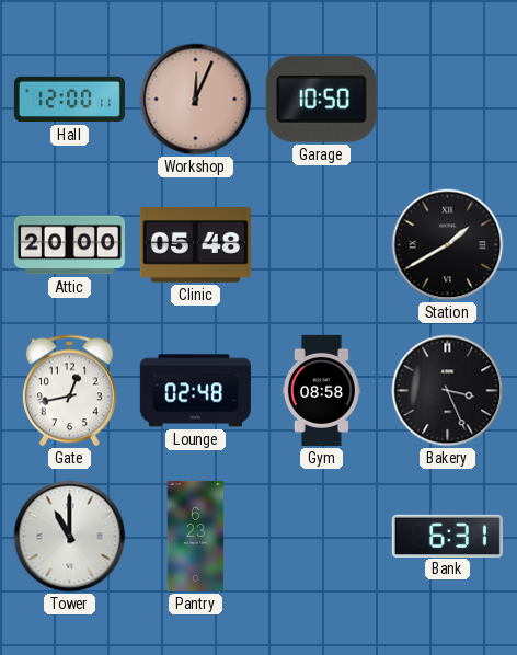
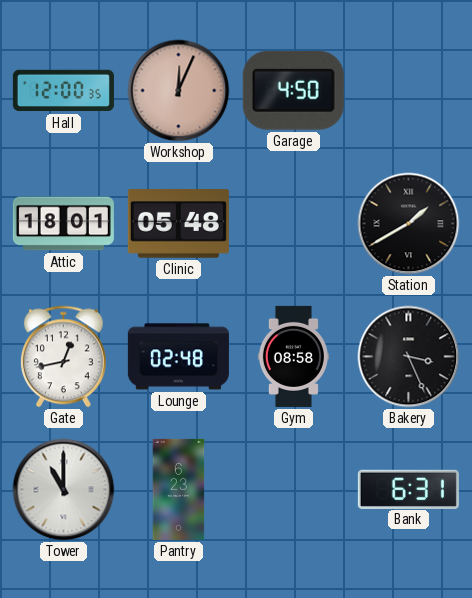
Hall: 12:00:11 -> 12:00:35 (63, 91)
Garage: 10:50 -> 4:50 (293, 90)
Attic: 20:00 -> 18:01 (63, 224)
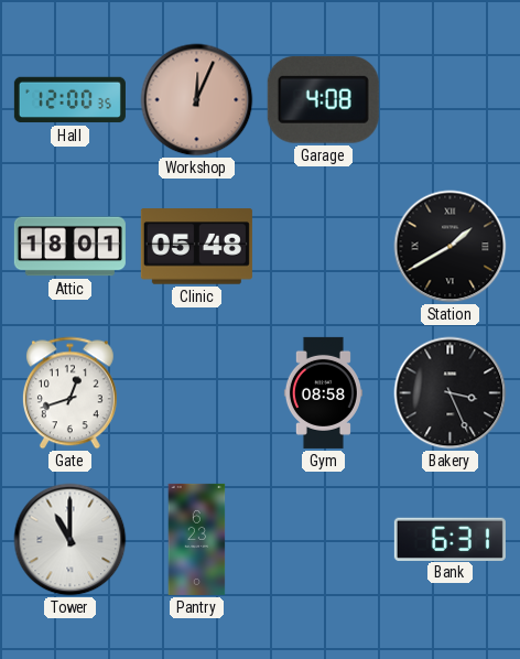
Garage: 4:50 -> 4:08 (323, 99)
Gate: 12:43 -> 12:42 (69, 393)
Lounge: 02:48 -> none (178, 357)
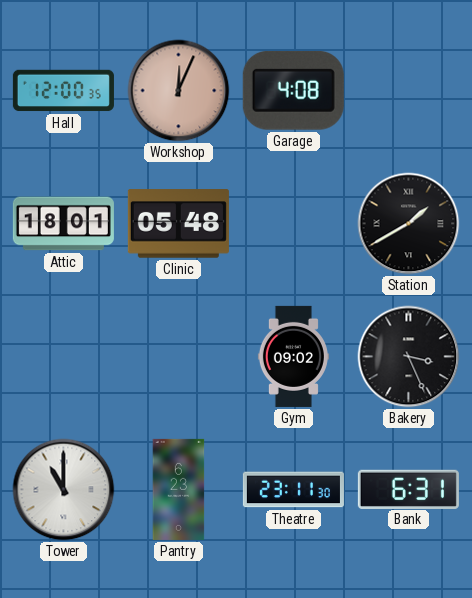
Gate: 12:42 -> none (69, 393)
Gym: 08:58 -> 09:02 (293, 356)
Theatre: none -> 23:11 (293, 490)
